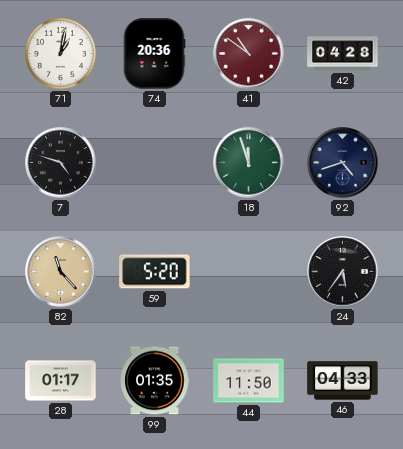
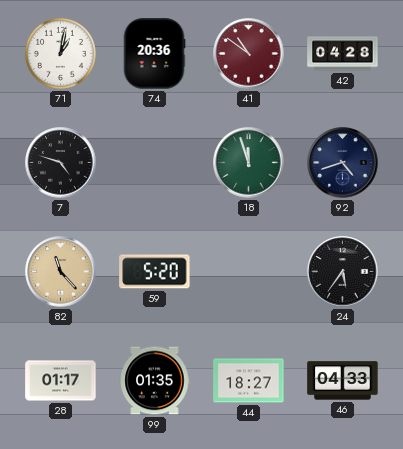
44: 11:50 -> 18:27 (249, 381)
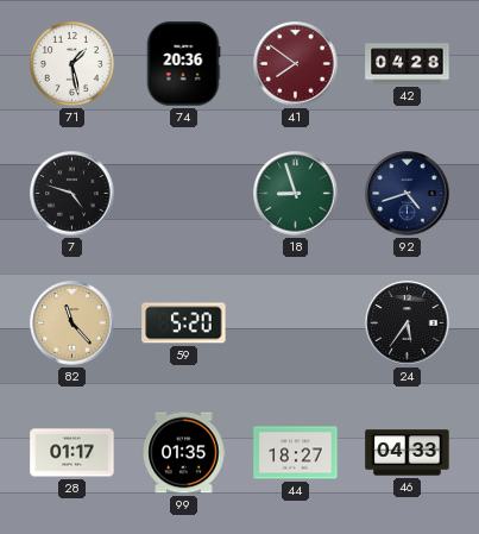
71: 1:02 -> 1:28 (71, 63)
41: 10:51 -> 7:51 (296, 64)
18: 11:57 -> 8:57 (296, 194)
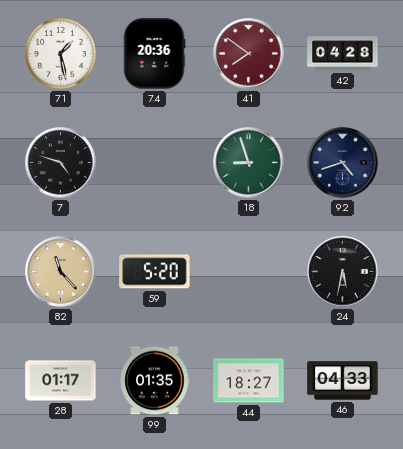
24: 5:36 -> 5:32 (343, 272)
